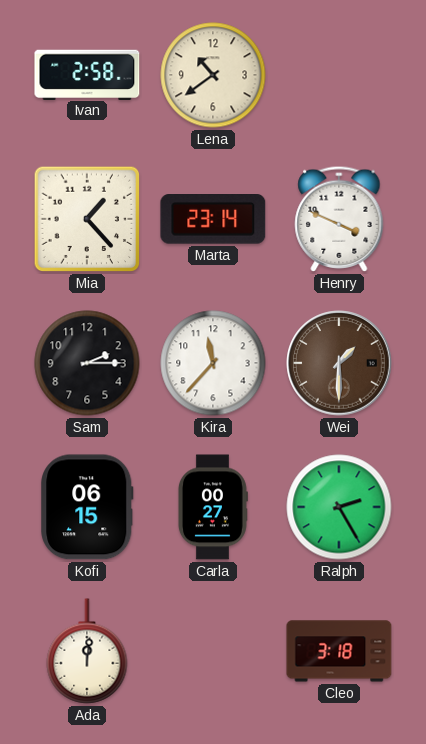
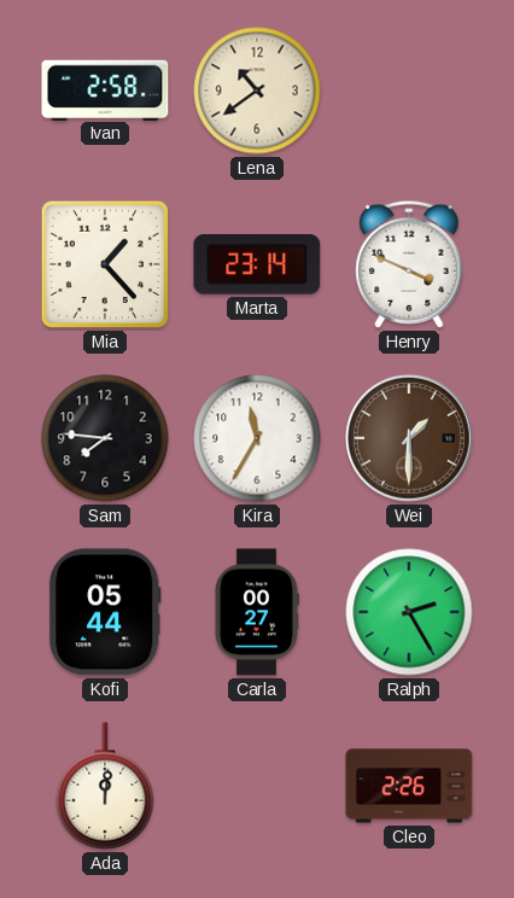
Sam: 2:15 -> 7:46 (105, 438)
Kira: 11:37 -> 11:35 (257, 438)
Kofi: 06:15 -> 05:44 (105, 612)
Cleo: 3:18 -> 2:26 (409, 786)
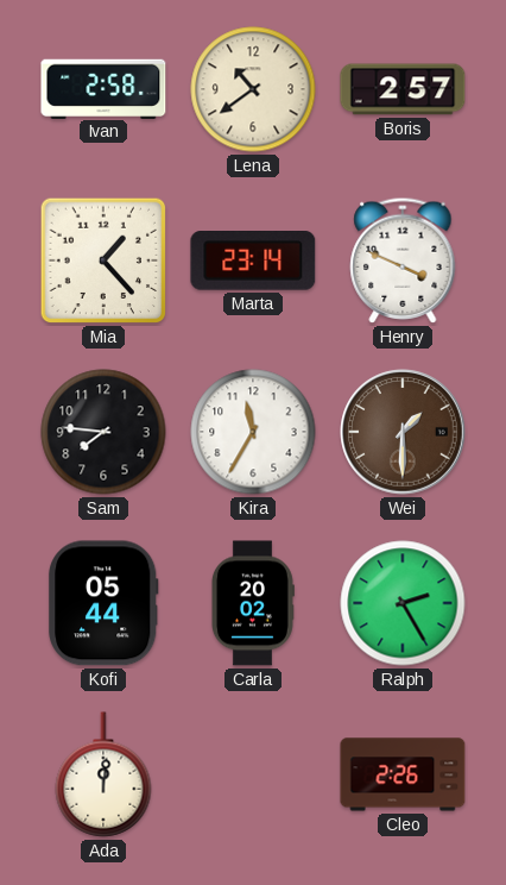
Boris: none -> 2:57 (403, 89)
Carla: 00:27 -> 20:02 (252, 603)
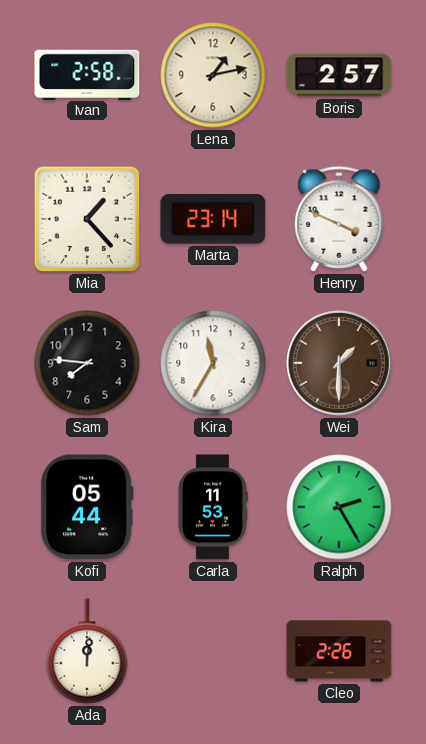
Lena: 10:39 -> 1:13 (213, 75)
Carla: 20:02 -> 11:53 (212, 507)
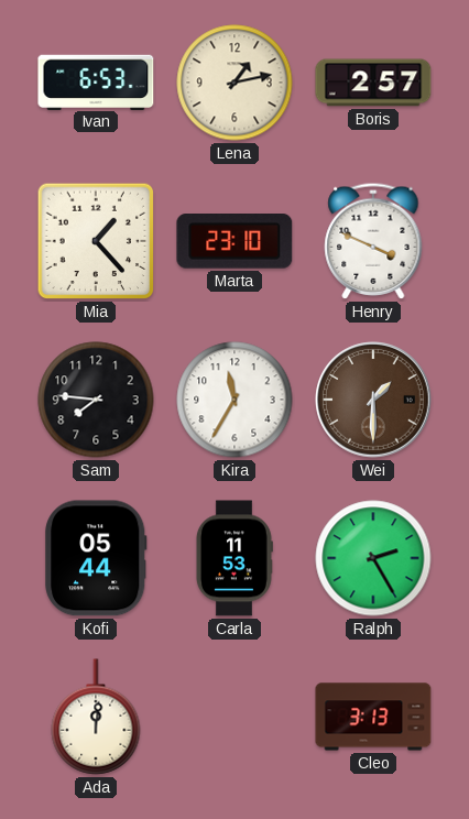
Ivan: 2:58 -> 6:53 (96, 81)
Marta: 23:14 -> 23:10 (234, 242)
Cleo: 2:26 -> 3:13 (373, 717)
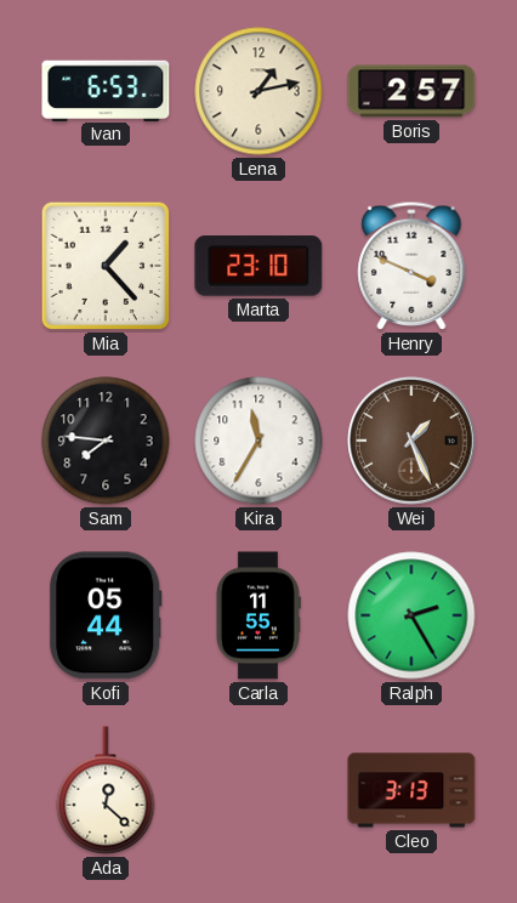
Wei: 1:30 -> 1:26 (411, 441)
Carla: 11:53 -> 11:55 (257, 615)
Ada: 12:01 -> 12:22 (106, 790)
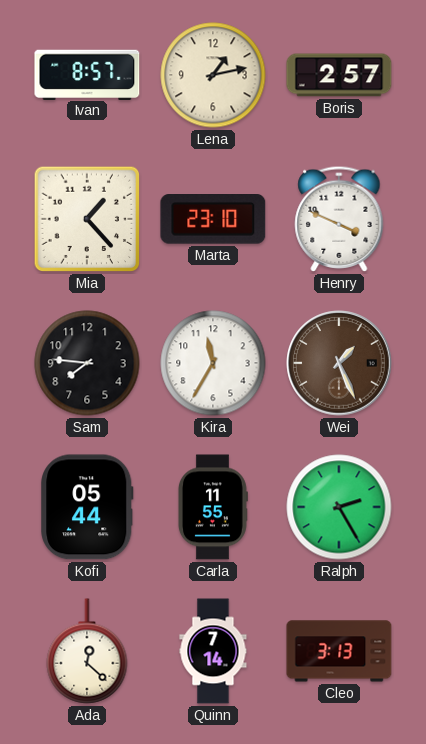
Ivan: 6:53 -> 8:57 (87, 74)
Quinn: none -> 7:14 (213, 651)
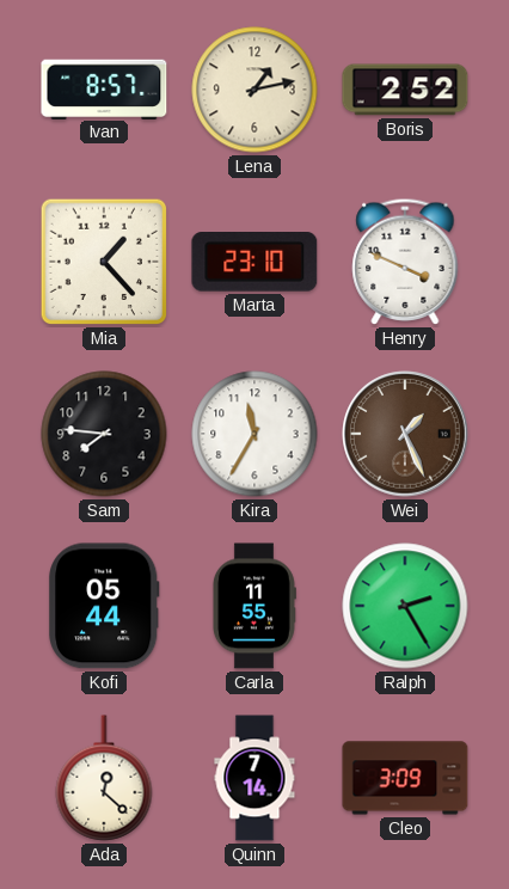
Boris: 2:57 -> 2:52 (405, 90)
Cleo: 3:13 -> 3:09 (405, 778)
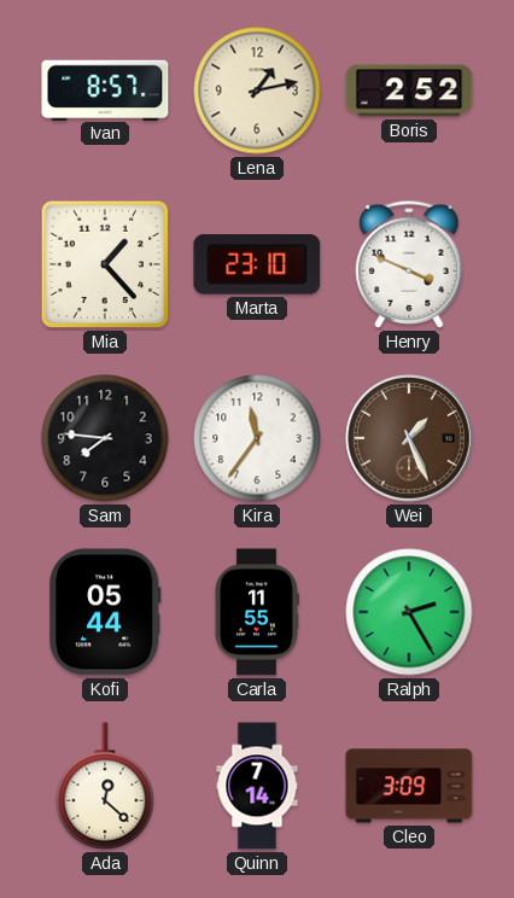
Kira: 11:35 -> 11:36 (257, 438)
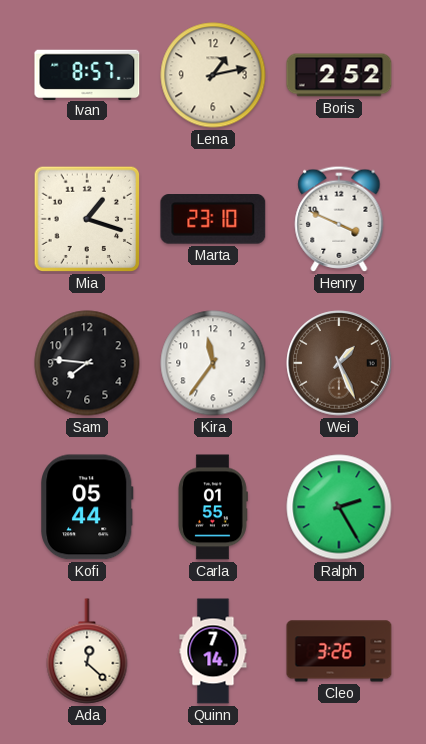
Mia: 1:23 -> 1:18 (87, 219)
Carla: 11:55 -> 01:55 (212, 507)
Cleo: 3:09 -> 3:26 (339, 651)
